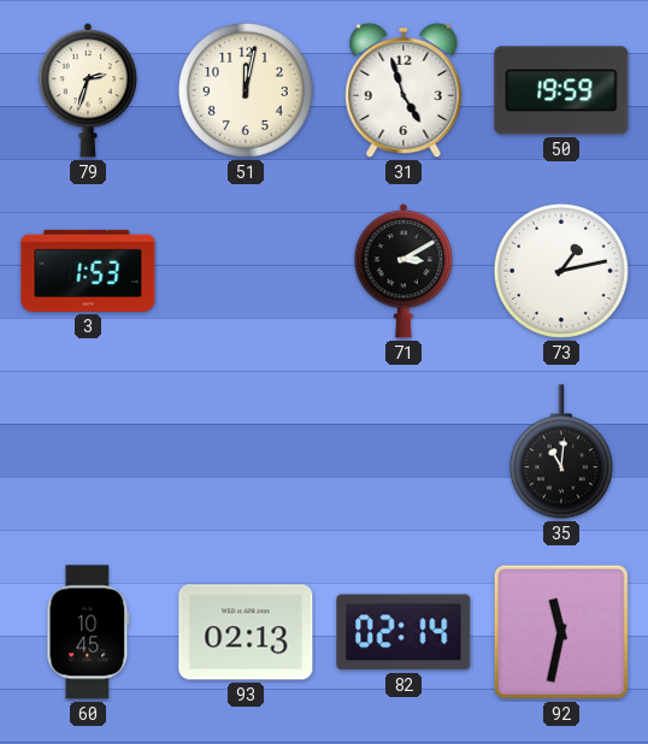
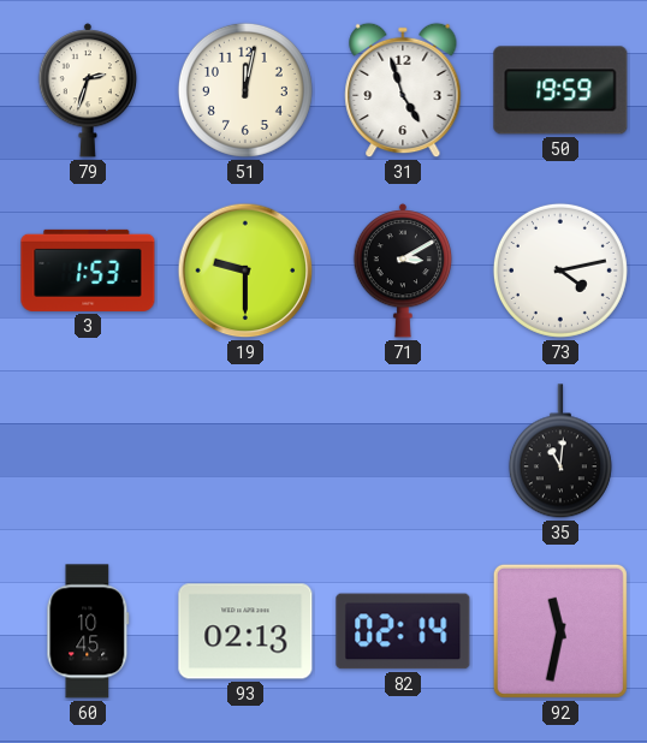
19: none -> 9:30 (245, 271)
73: 1:13 -> 4:13 (560, 271)
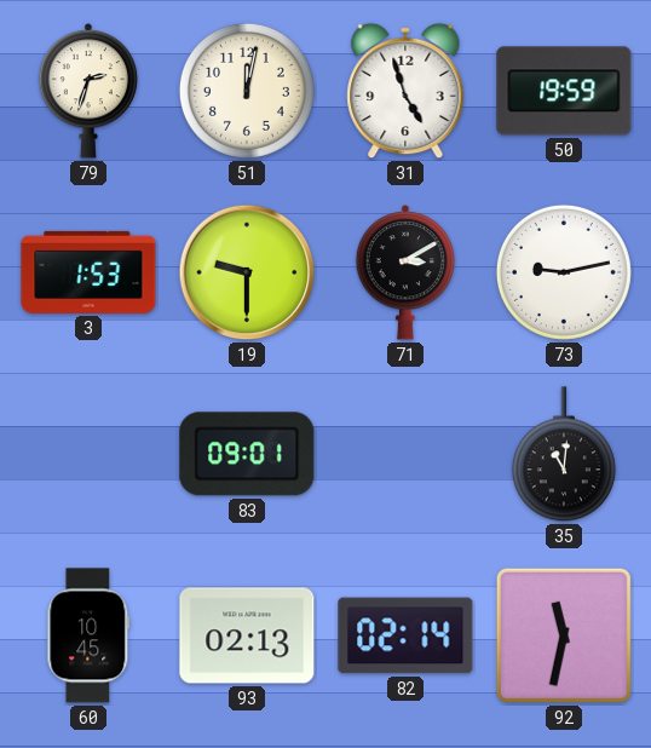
73: 4:13 -> 9:13 (564, 272)
83: none -> 09:01 (247, 454)
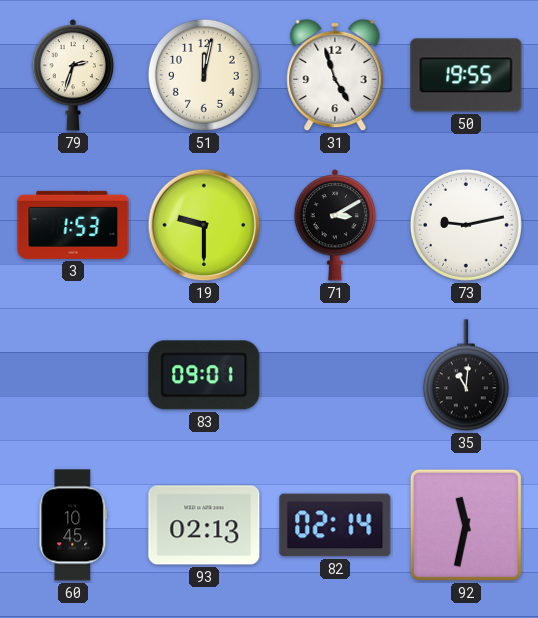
50: 19:59 -> 19:55 (466, 75)
